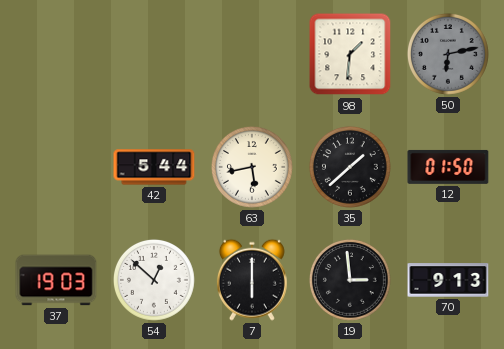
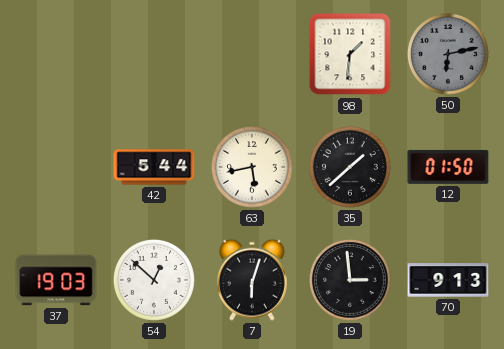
7: 6:00 -> 6:03 (252, 280)
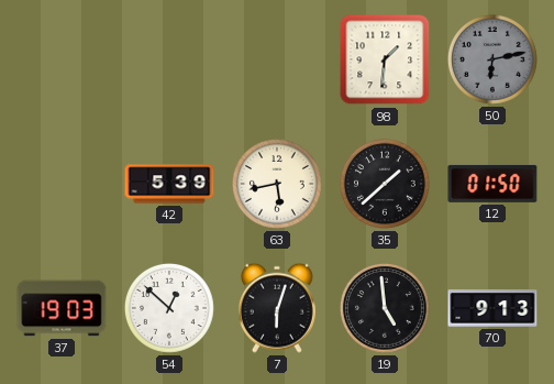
42: 5:44 -> 5:39 (169, 184)
19: 2:59 -> 4:59 (385, 308)
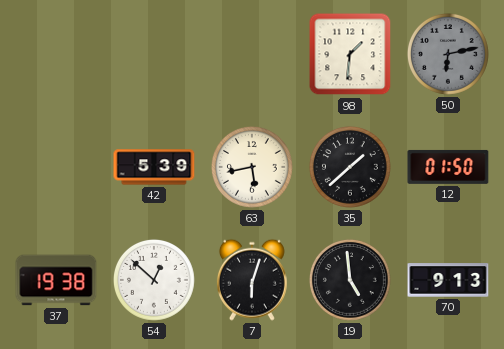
37: 19:03 -> 19:38 (56, 280)
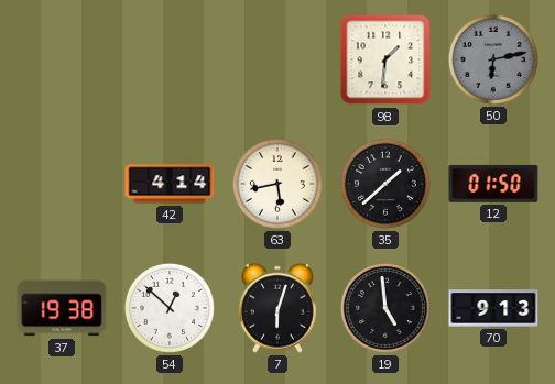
42: 5:39 -> 4:14 (170, 184)
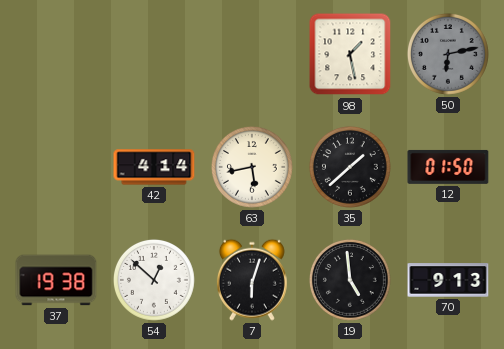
98: 1:31 -> 1:28 (350, 54)
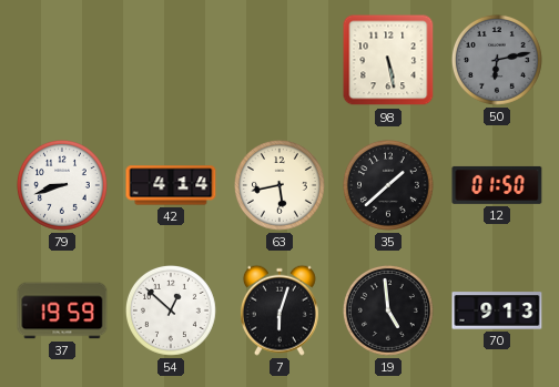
98: 1:28 -> 5:28 (388, 60)
79: none -> 8:42 (62, 185)
37: 19:38 -> 19:59 (62, 310)
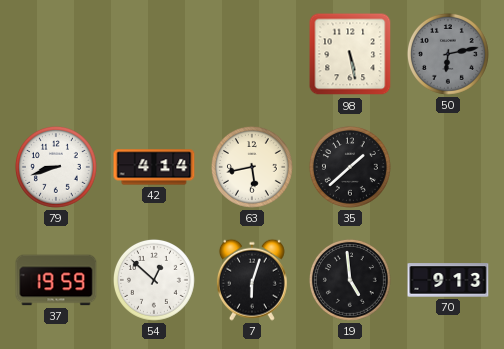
12: 01:50 -> none (497, 185)
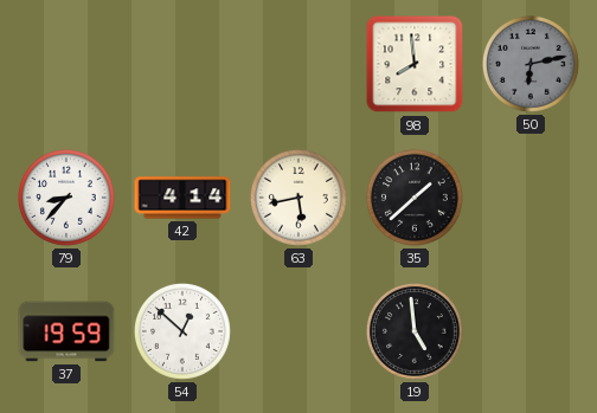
98: 5:28 -> 7:59 (415, 64)
79: 8:42 -> 8:37 (66, 198)
7: 6:03 -> none (252, 280)
70: 9:13 -> none (448, 280)
